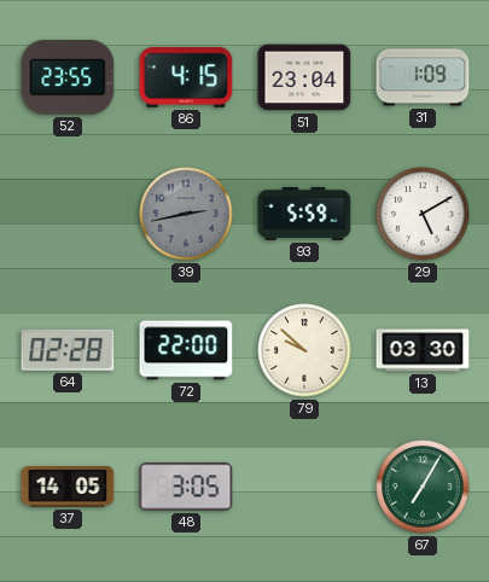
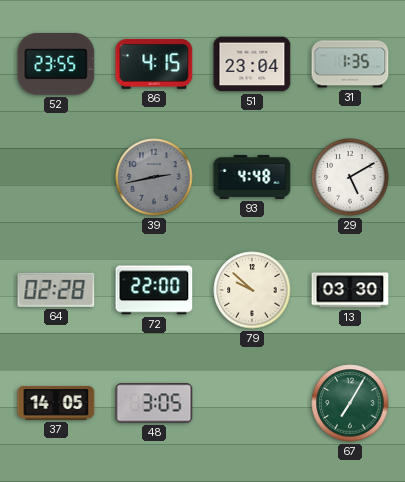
31: 1:09 -> 1:35 (350, 64)
93: 5:59 -> 4:48 (252, 177)
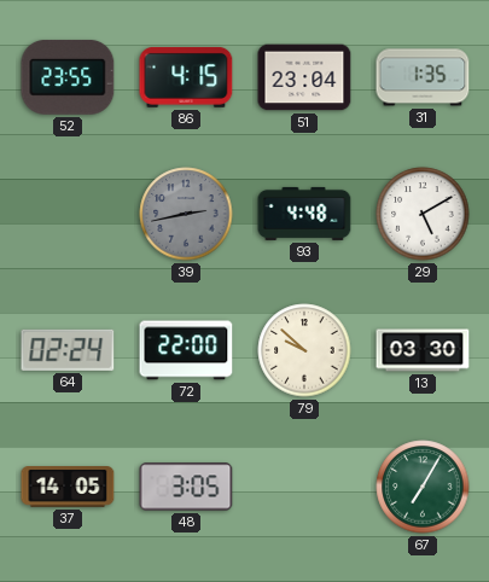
64: 02:28 -> 02:24 (68, 350)
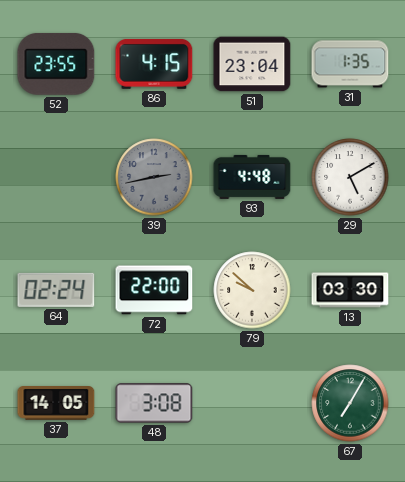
48: 3:05 -> 3:08 (154, 403)
